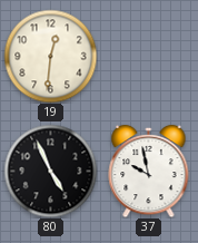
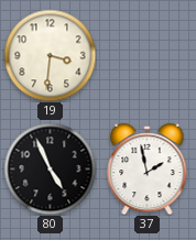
19: 12:31 -> 3:31 (50, 55)
37: 9:58 -> 1:58 (148, 168)
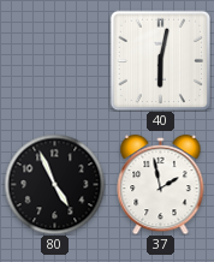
19: 3:31 -> none (50, 55)
40: none -> 6:02 (160, 60)
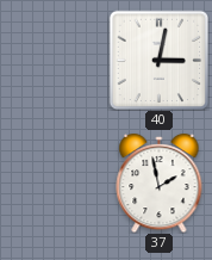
40: 6:02 -> 3:02 (158, 60)
80: 4:56 -> none (54, 184)
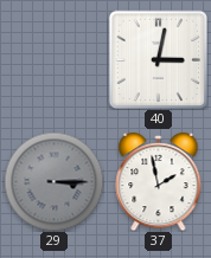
29: none -> 3:15 (53, 181)
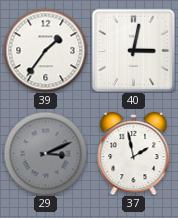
39: none -> 1:36 (45, 50)
29: 3:15 -> 3:11 (45, 153)
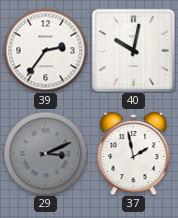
39: 1:36 -> 2:36 (45, 50)
40: 3:02 -> 10:02 (133, 50)
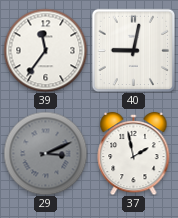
39: 2:36 -> 11:36 (45, 50)
40: 10:02 -> 9:02 (133, 50)
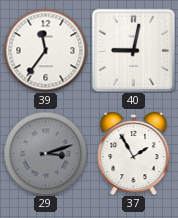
29: 3:11 -> 3:12 (45, 153)
37: 1:58 -> 1:55 (134, 153)
